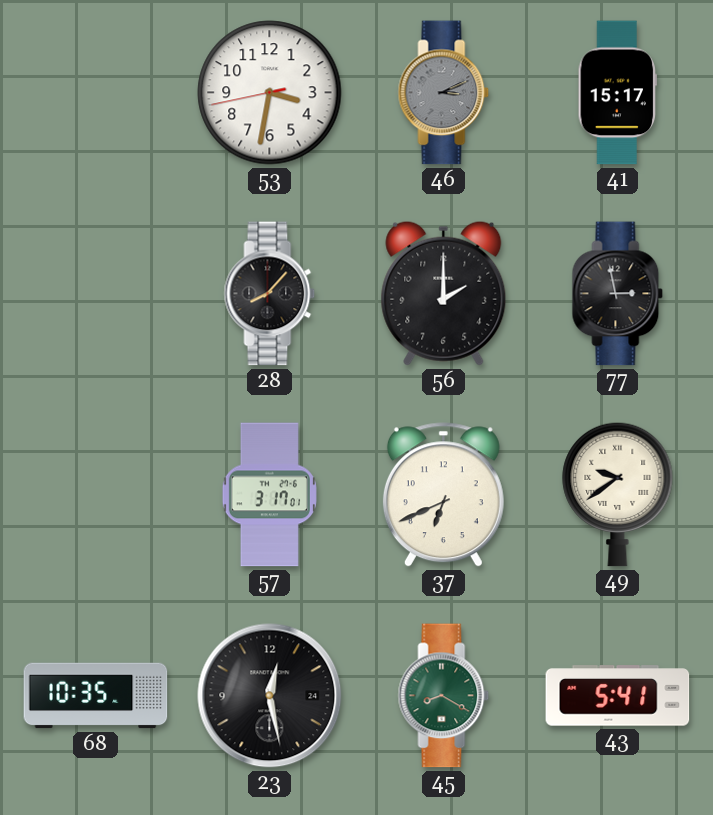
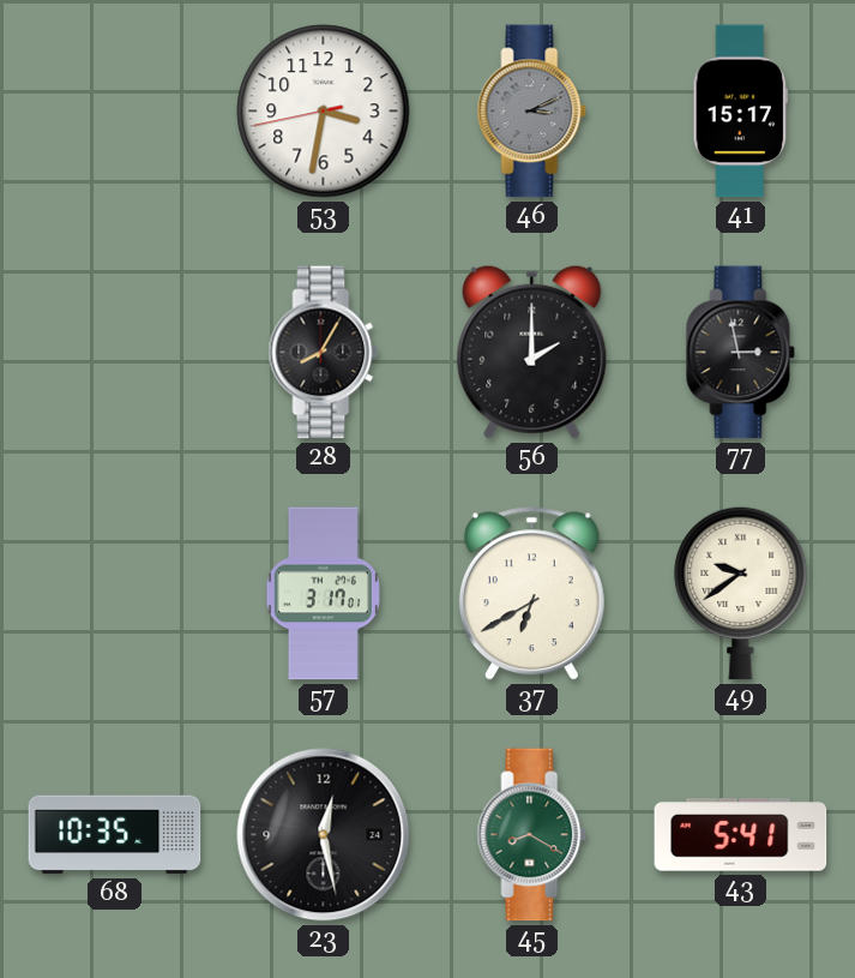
28: 8:07 -> 8:05 (324, 353)
37: 6:41 -> 6:40 (531, 594)
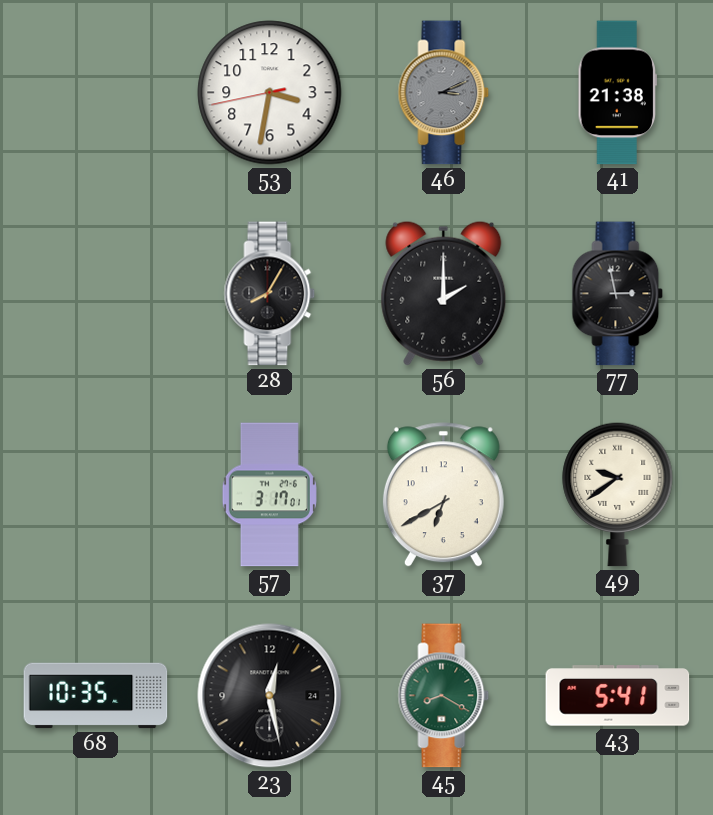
41: 15:17 -> 21:38 (618, 93)
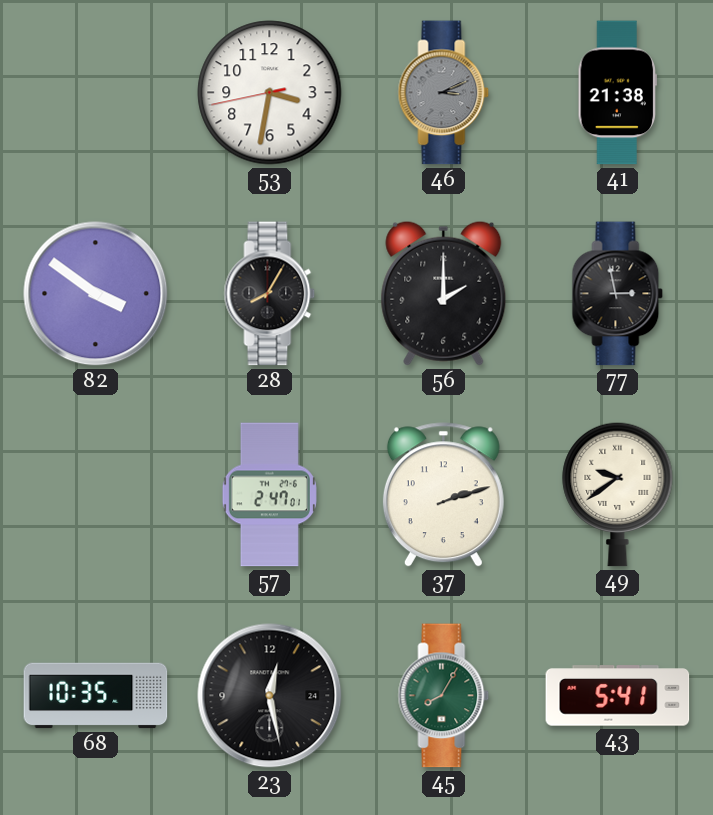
82: none -> 3:51 (96, 294)
57: 3:17 -> 2:47 (269, 495)
37: 6:40 -> 2:12 (443, 495)
45: 8:20 -> 8:05 (444, 696)
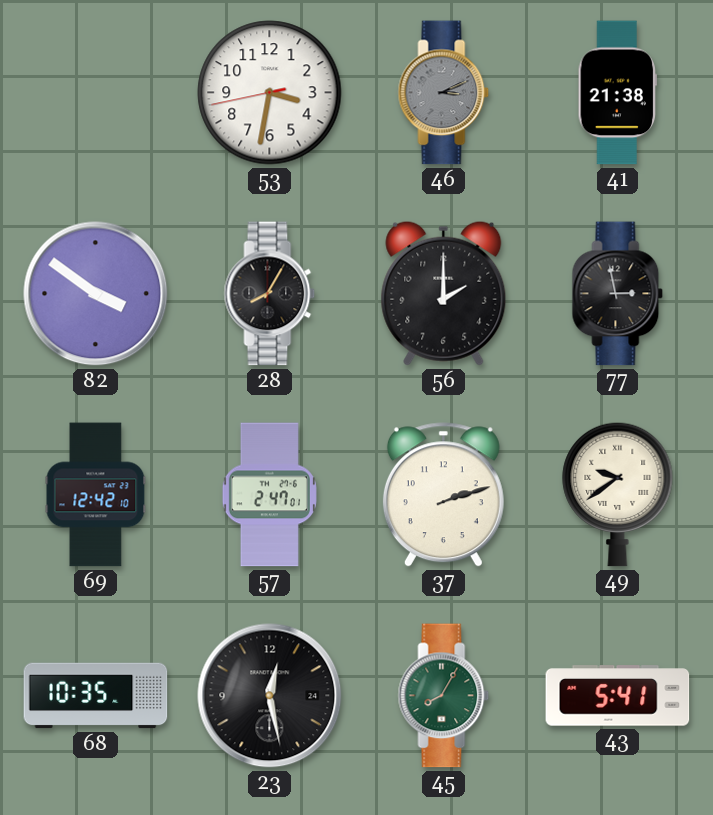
69: none -> 12:42 (96, 495)
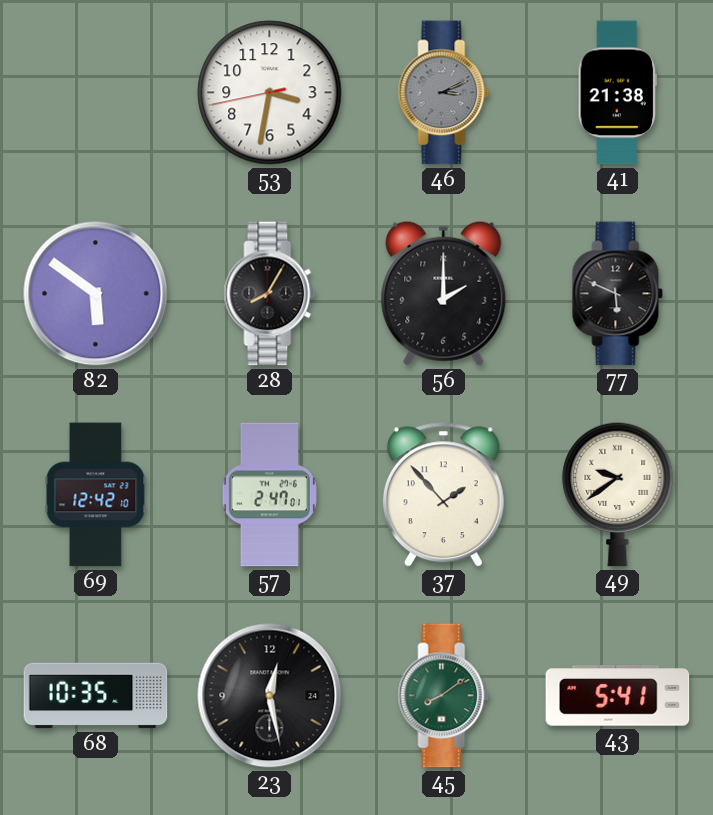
82: 3:51 -> 5:51 (96, 294)
77: 2:58 -> 5:49 (618, 294)
37: 2:12 -> 1:53 (443, 495)
45: 8:05 -> 8:09 (444, 696)
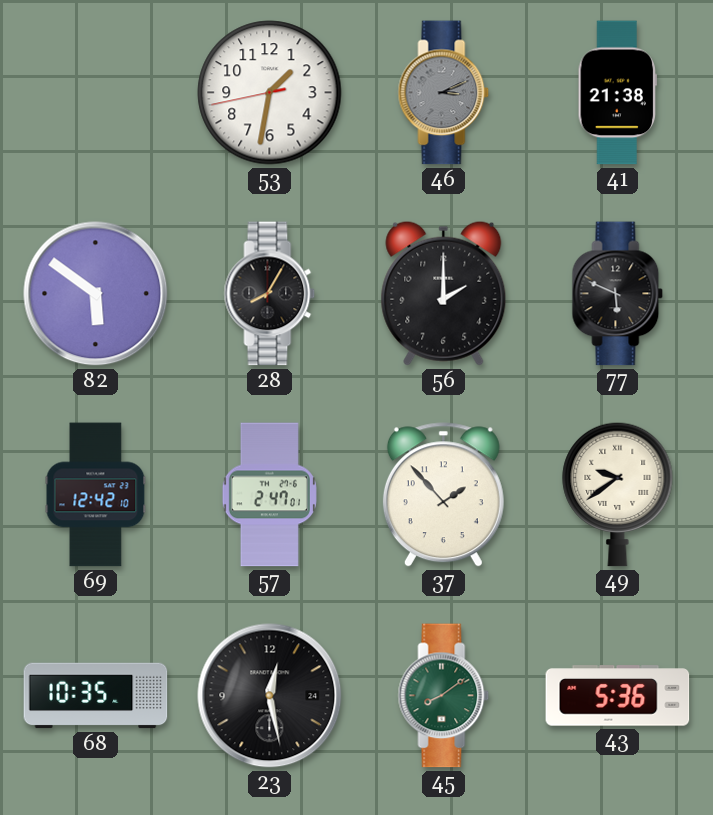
53: 3:31 -> 1:31 (270, 93)
43: 5:41 -> 5:36 (618, 696)
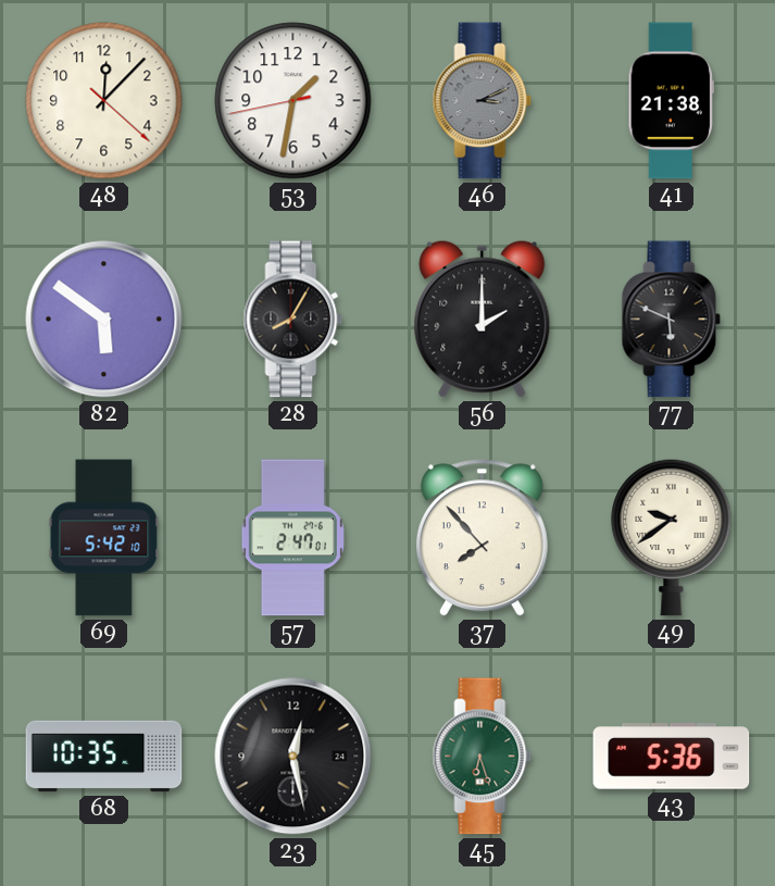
48: none -> 12:07 (104, 101)
69: 12:42 -> 5:42 (104, 538)
37: 1:53 -> 7:53 (482, 538)
45: 8:09 -> 6:27 (483, 757)
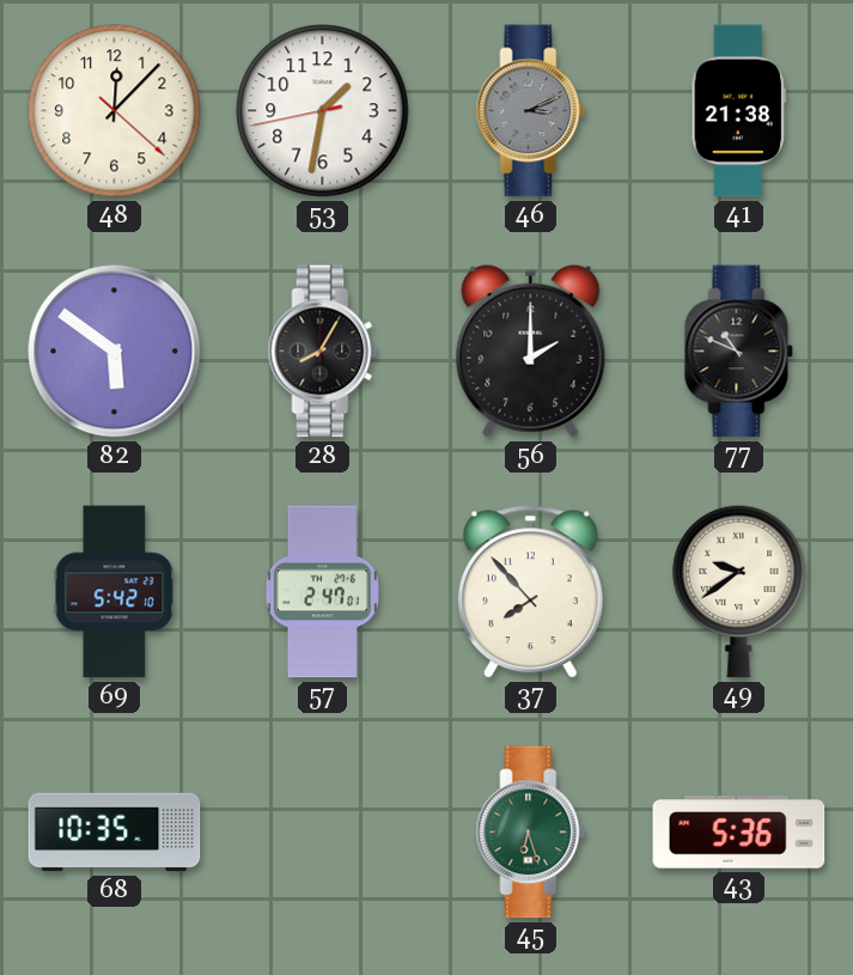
77: 5:49 -> 10:49 (739, 352)
23: 12:28 -> none (293, 757)
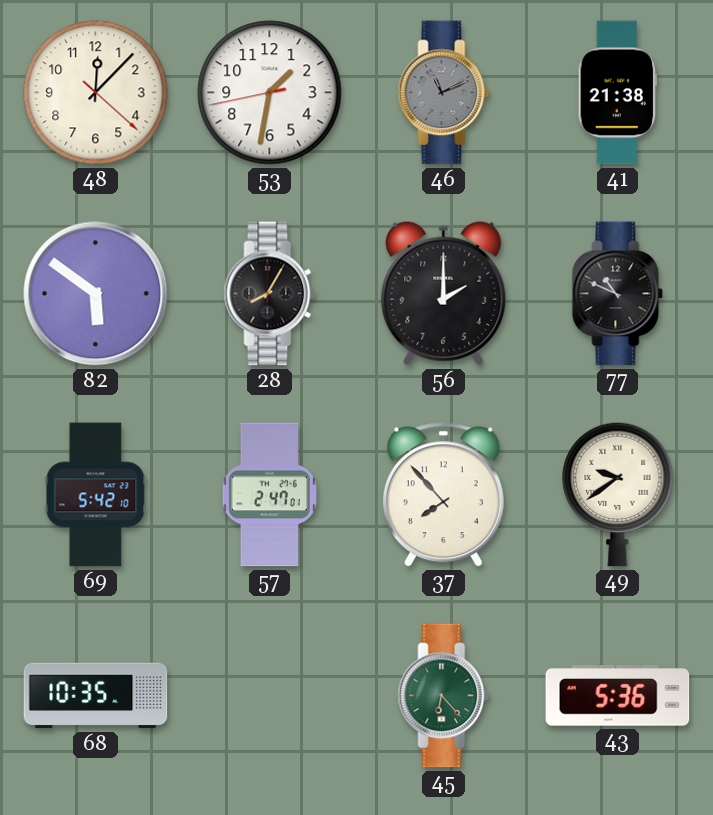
46: 3:11 -> 11:11 (444, 93)
45: 6:27 -> 6:23 (444, 696)
